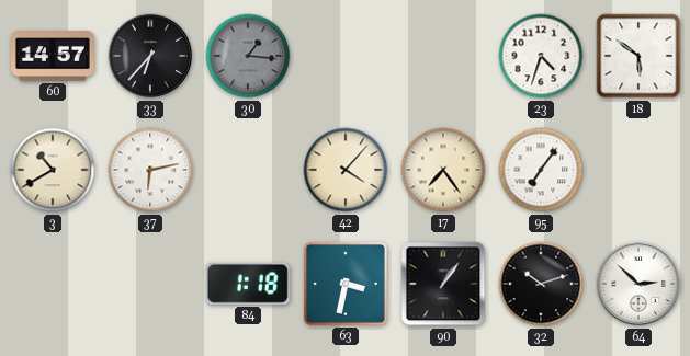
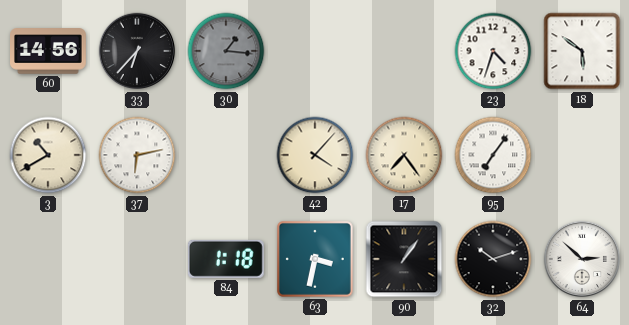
60: 14:57 -> 14:56 (49, 51)
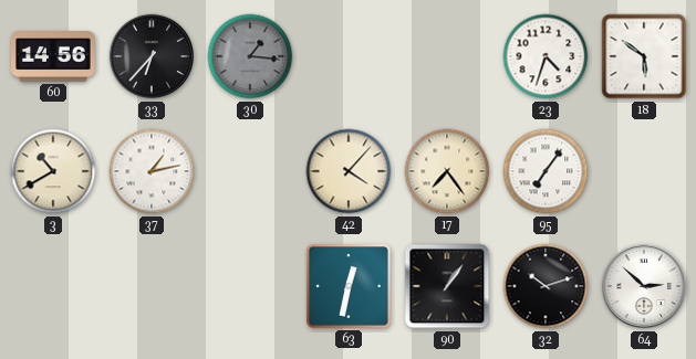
37: 6:13 -> 1:13 (152, 171)
84: 1:18 -> none (226, 259)
63: 3:32 -> 12:32 (349, 286)
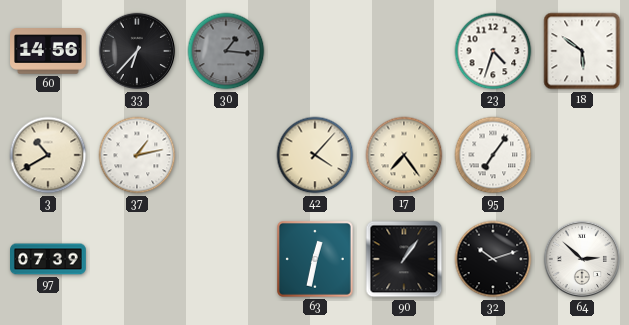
97: none -> 07:39 (49, 259)
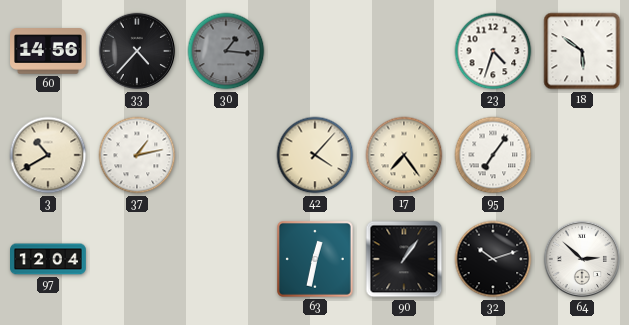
33: 6:37 -> 4:37 (137, 51)
97: 07:39 -> 12:04 (49, 259)
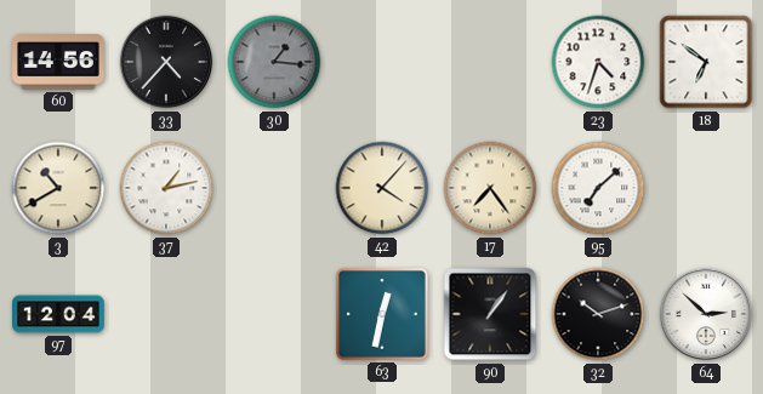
18: 5:51 -> 6:51 (706, 62)
95: 7:06 -> 7:08 (598, 188)
